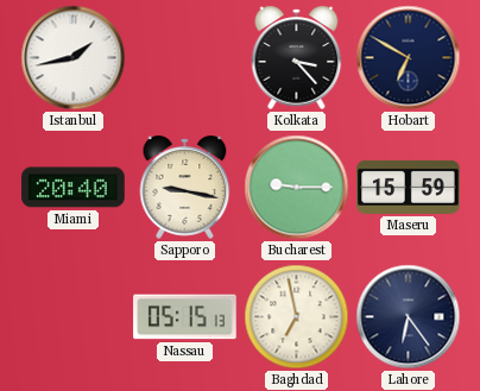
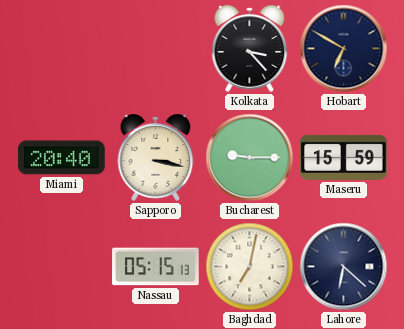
Istanbul: 1:43 -> none (74, 58)
Sapporo: 9:17 -> 3:17 (156, 157)
Baghdad: 6:58 -> 7:02 (250, 267)
Lahore: 6:24 -> 6:22 (344, 267)
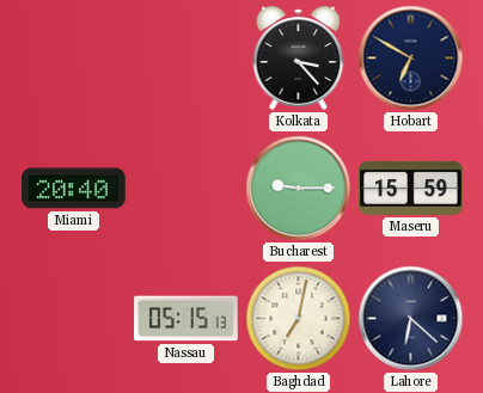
Sapporo: 3:17 -> none (156, 157)
